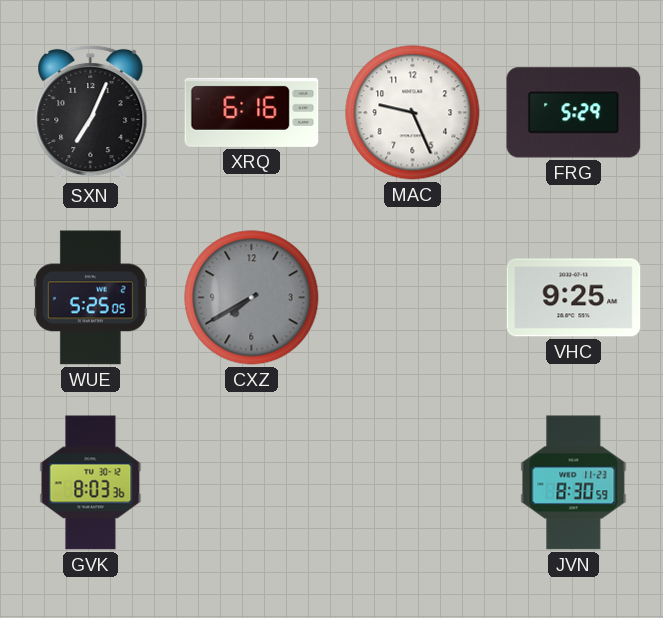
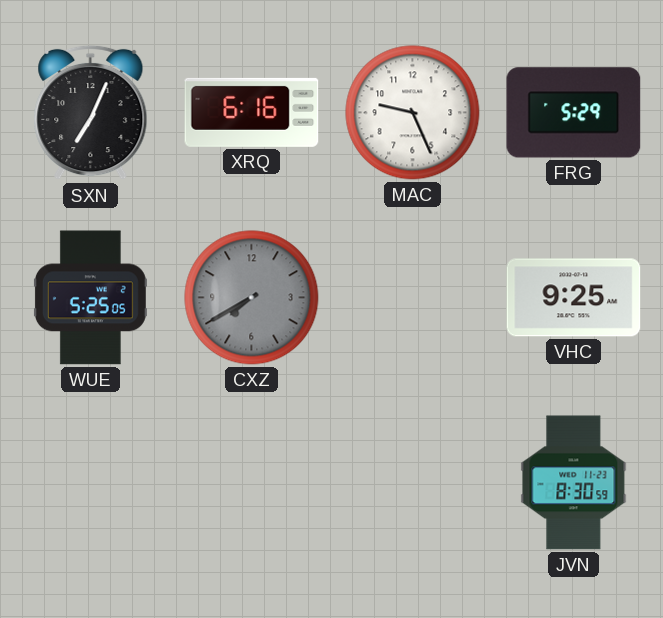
GVK: 8:03 -> none (91, 483)
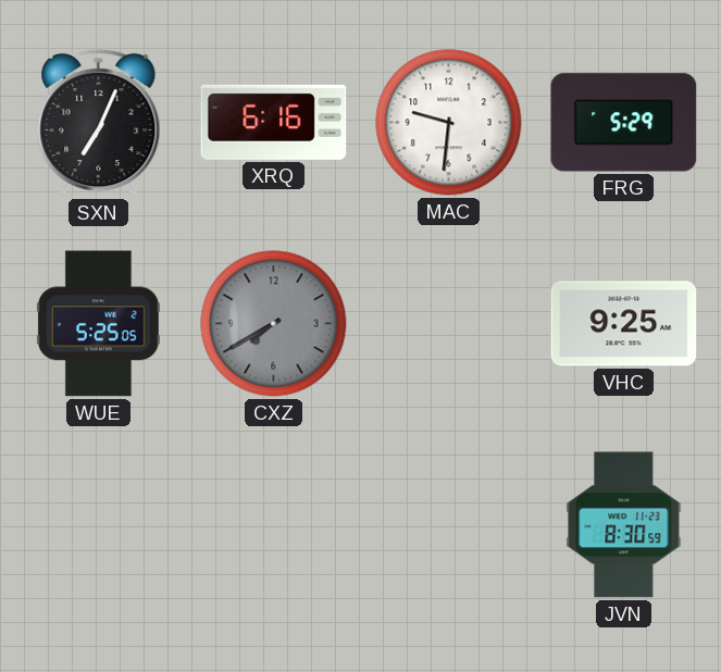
MAC: 9:26 -> 9:31 (449, 123)
